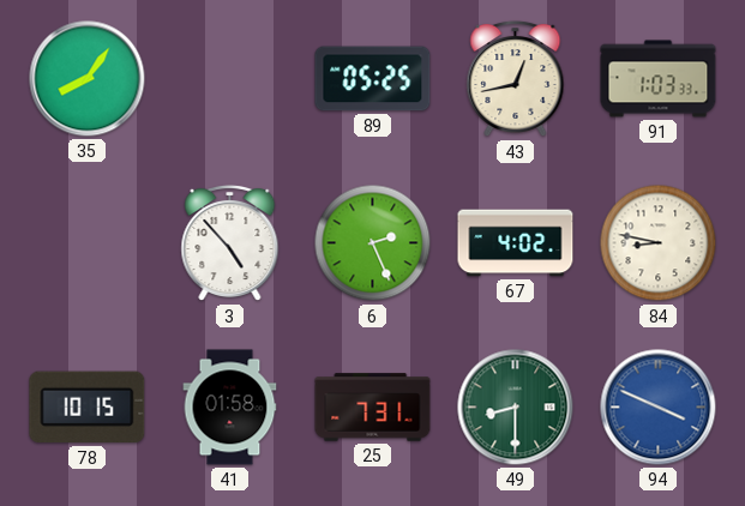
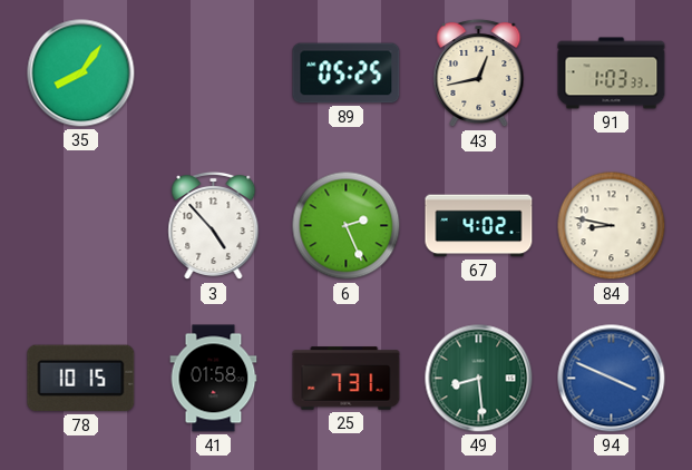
49: 8:30 -> 8:29 (479, 379)
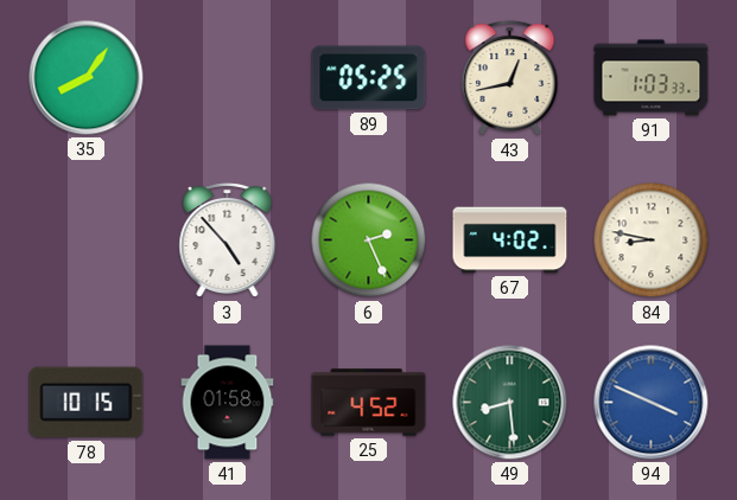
25: 7:31 -> 4:52 (369, 403)
